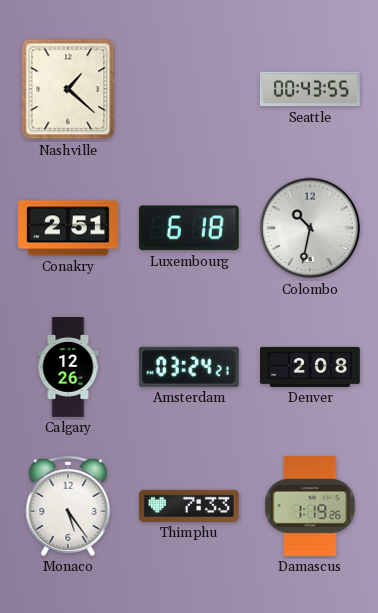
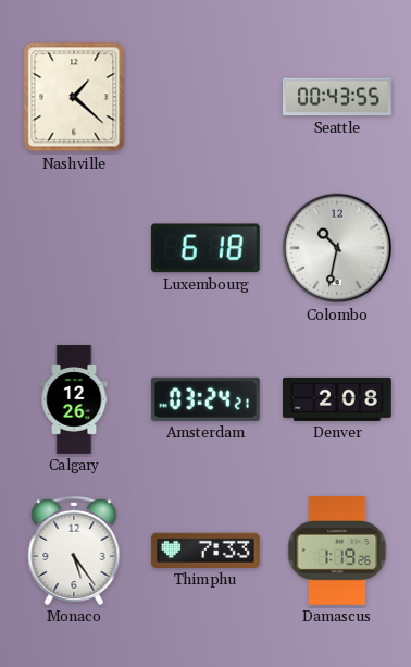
Conakry: 2:51 -> none (69, 228)
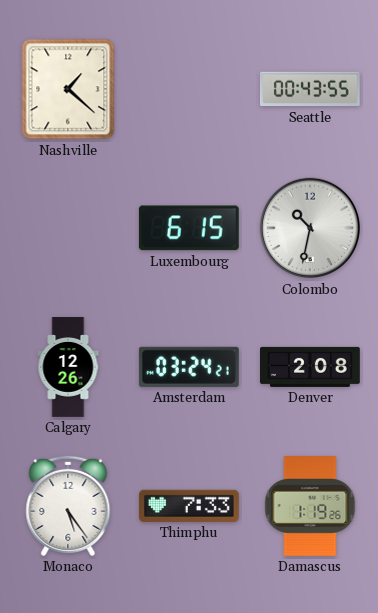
Luxembourg: 6:18 -> 6:15 (189, 228)
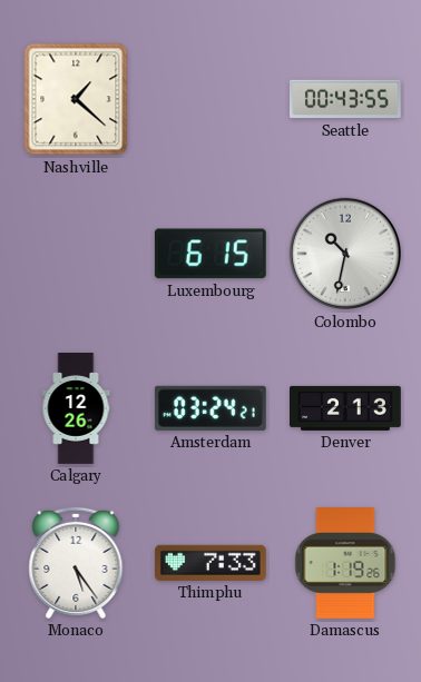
Denver: 2:08 -> 2:13 (346, 408)
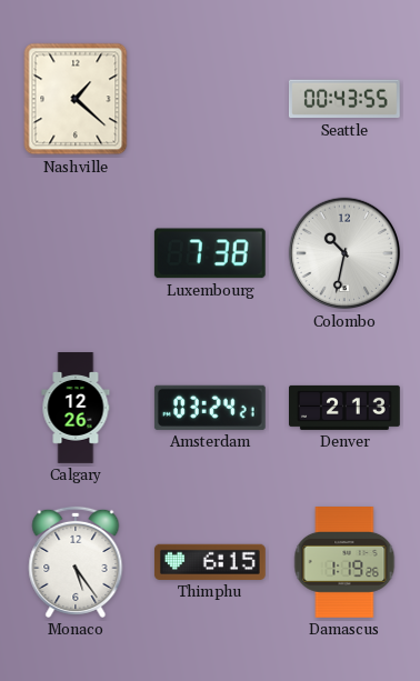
Luxembourg: 6:15 -> 7:38 (210, 253)
Thimphu: 7:33 -> 6:15 (210, 562)
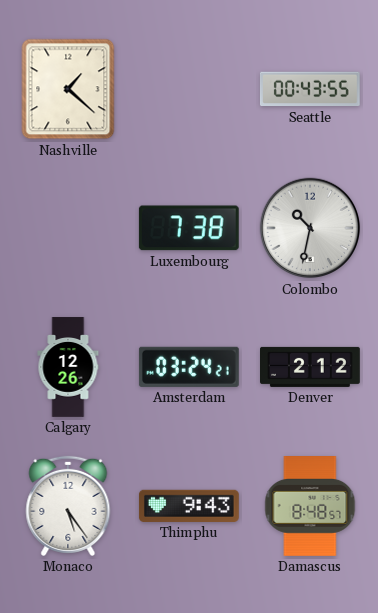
Denver: 2:13 -> 2:12 (311, 367)
Thimphu: 6:15 -> 9:43 (189, 506)
Damascus: 1:19 -> 8:48 (310, 507)
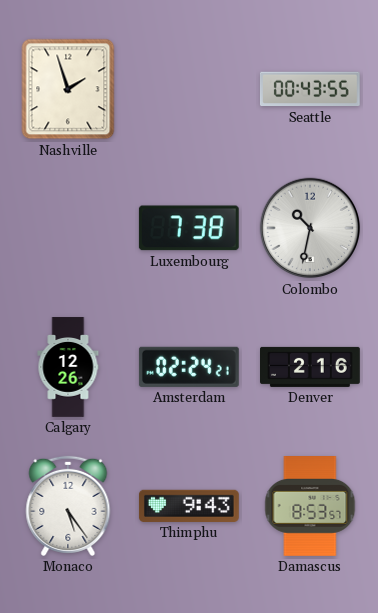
Nashville: 1:22 -> 1:57 (68, 89)
Amsterdam: 03:24 -> 02:24 (189, 367)
Denver: 2:12 -> 2:16 (311, 367)
Damascus: 8:48 -> 8:53 (310, 507)
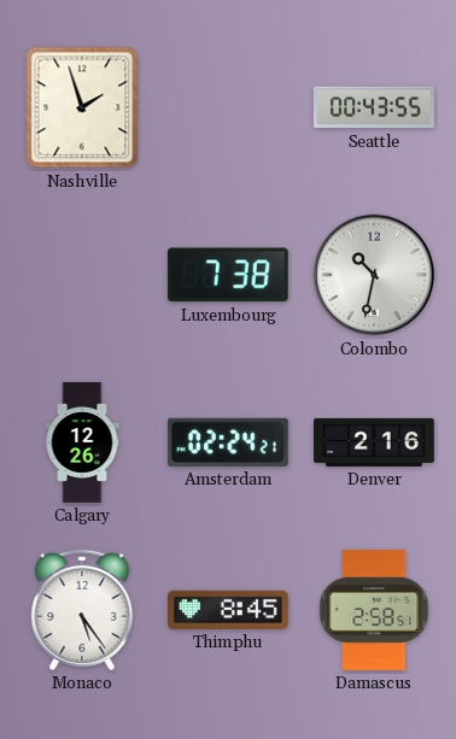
Thimphu: 9:43 -> 8:45 (228, 610)
Damascus: 8:53 -> 2:58 (374, 611)
